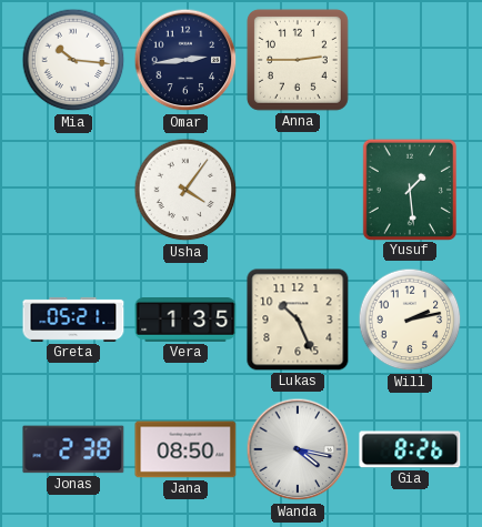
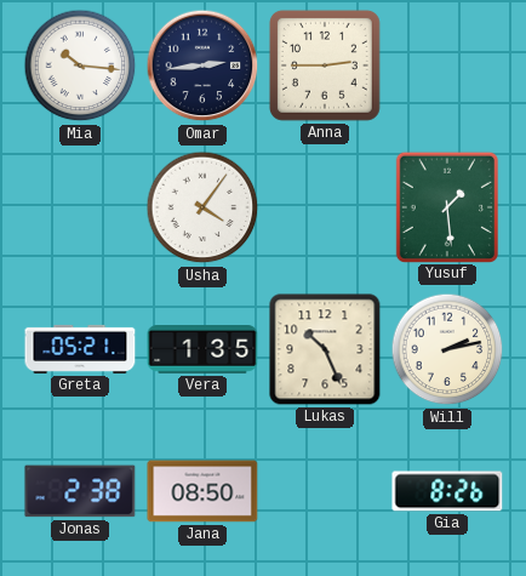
Wanda: 4:17 -> none (298, 449)
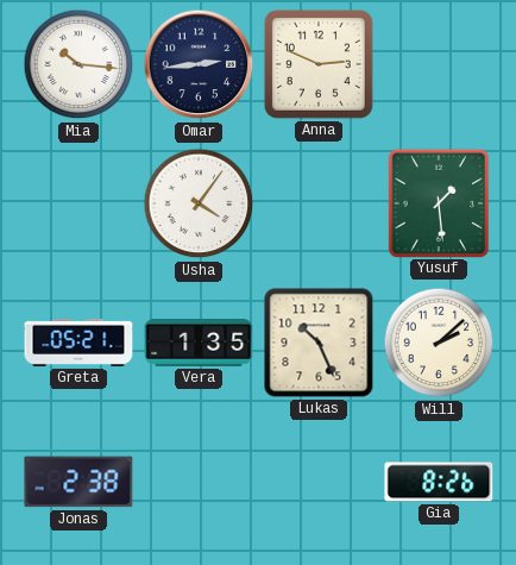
Anna: 2:45 -> 2:49 (319, 64)
Will: 2:13 -> 2:08 (439, 343)
Jana: 08:50 -> none (202, 491)
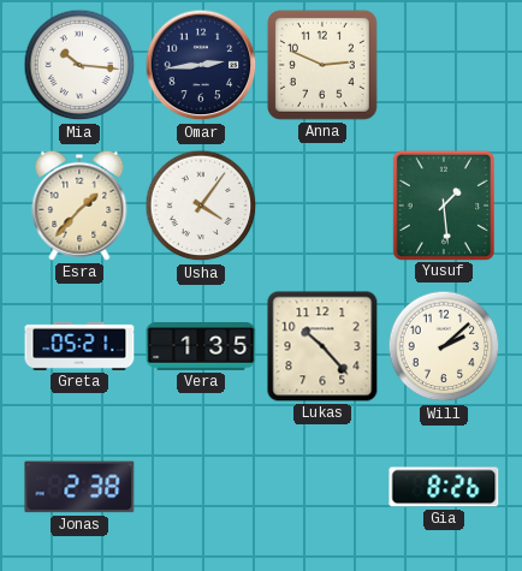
Esra: none -> 1:37 (79, 206)
Lukas: 10:26 -> 10:23 (322, 346)
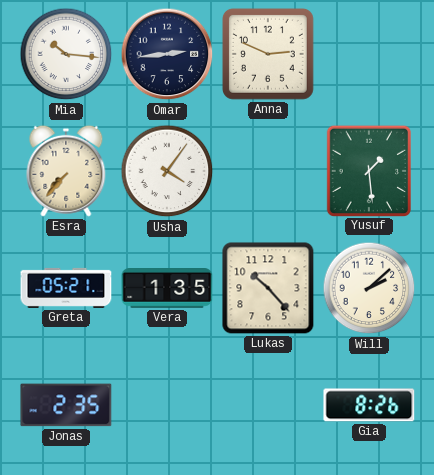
Esra: 1:37 -> 7:37 (66, 171)
Jonas: 2:38 -> 2:35 (66, 405)
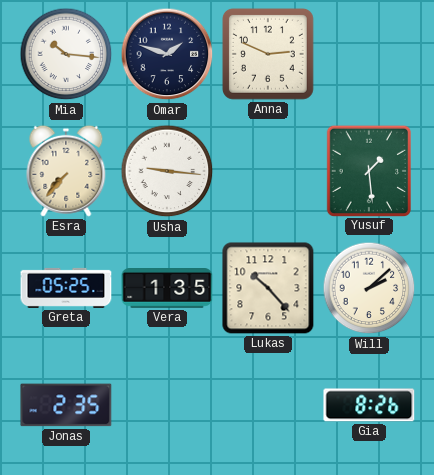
Omar: 2:44 -> 1:48 (167, 54)
Usha: 4:06 -> 9:16 (167, 171)
Greta: 05:21 -> 05:25 (66, 288)
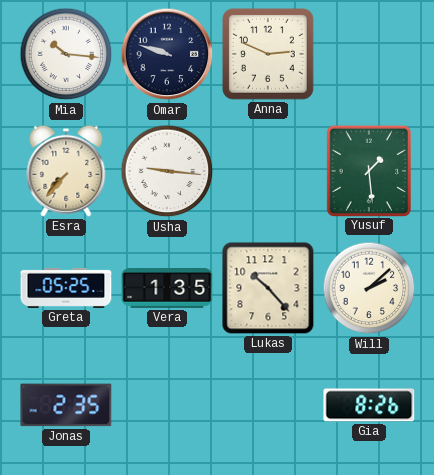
Omar: 1:48 -> 9:48 (167, 54)
